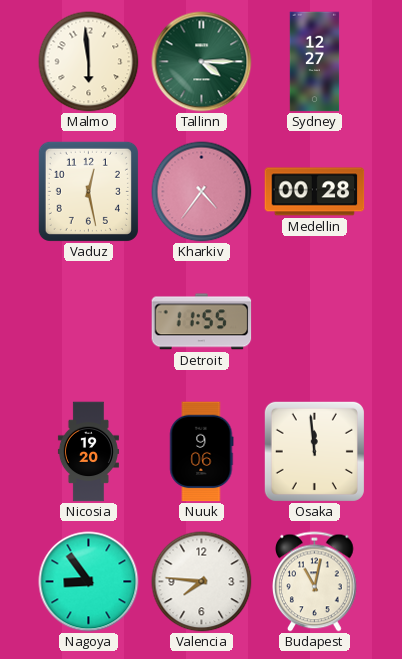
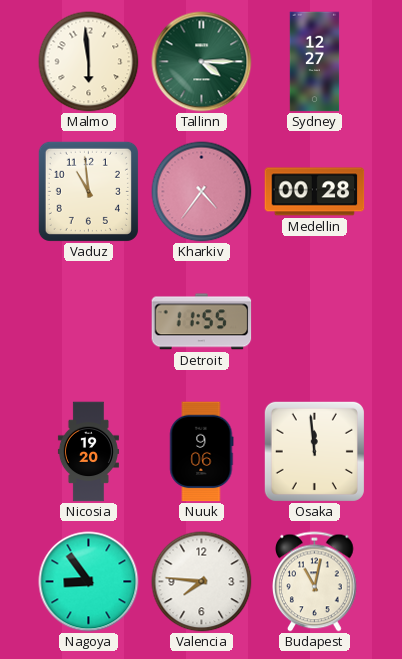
Vaduz: 12:28 -> 10:59 (88, 191)
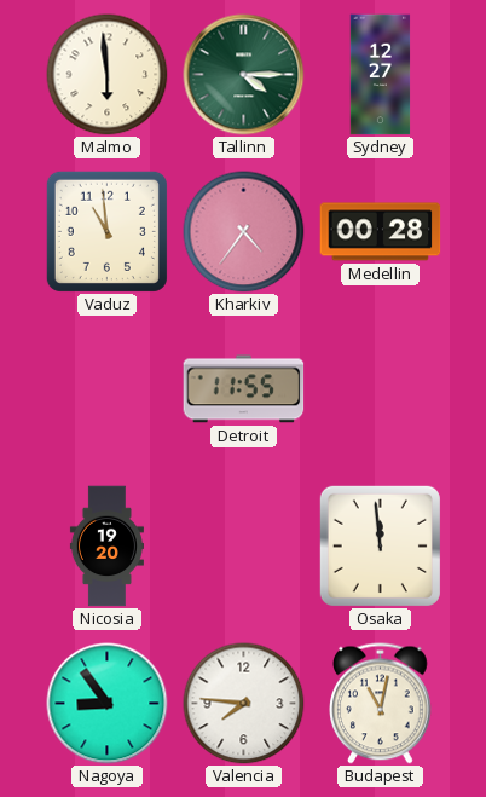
Nuuk: 9:06 -> none (202, 452)
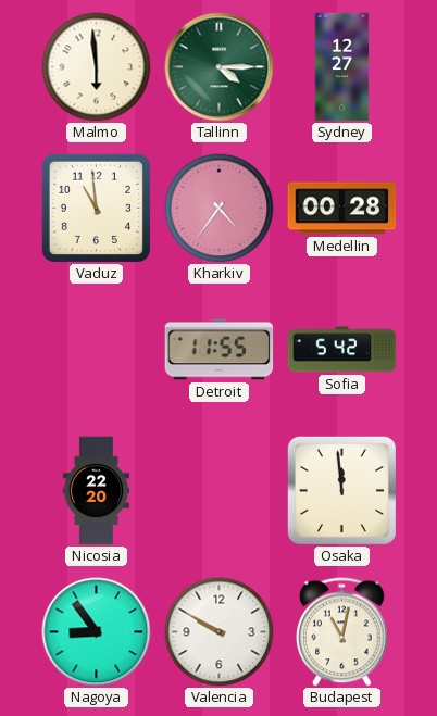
Sofia: none -> 5:42 (342, 350)
Nicosia: 19:20 -> 22:20 (96, 491)
Valencia: 7:46 -> 9:50 (220, 632)
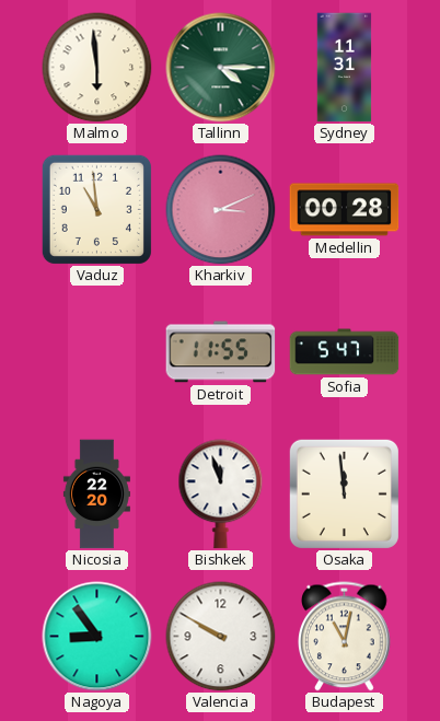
Sydney: 12:27 -> 11:31 (345, 68)
Kharkiv: 4:36 -> 3:11 (221, 210)
Sofia: 5:42 -> 5:47 (345, 352)
Bishkek: none -> 11:57 (221, 495)
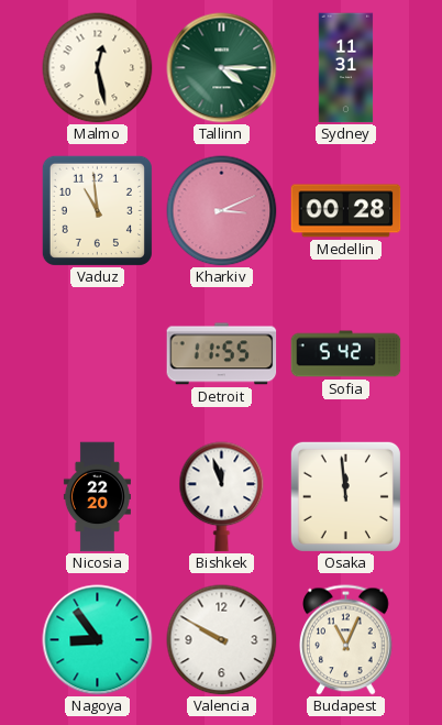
Malmo: 5:59 -> 12:28 (98, 68)
Sofia: 5:47 -> 5:42 (346, 354)
Budapest: 11:02 -> 11:04 (346, 640)
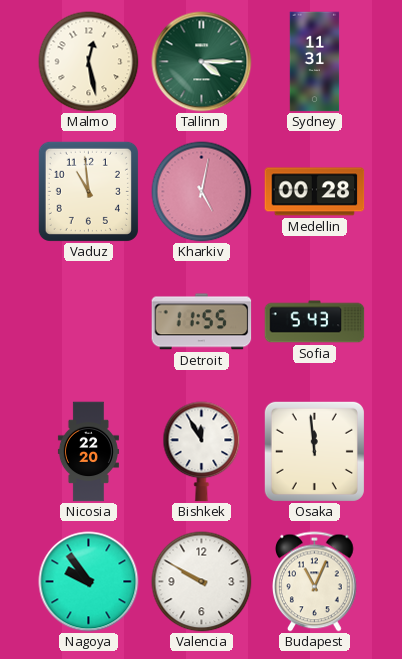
Kharkiv: 3:11 -> 5:02 (202, 192)
Sofia: 5:42 -> 5:43 (315, 322)
Bishkek: 11:57 -> 11:55 (202, 452)
Nagoya: 8:54 -> 9:54 (89, 582)
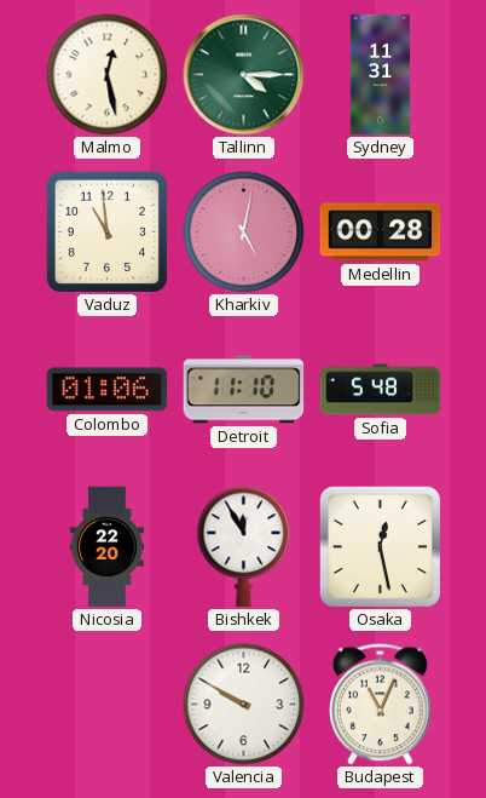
Colombo: none -> 01:06 (108, 390)
Detroit: 11:55 -> 11:10 (244, 390)
Sofia: 5:43 -> 5:48 (381, 390)
Osaka: 11:59 -> 12:28 (380, 546)
Nagoya: 9:54 -> none (89, 582)
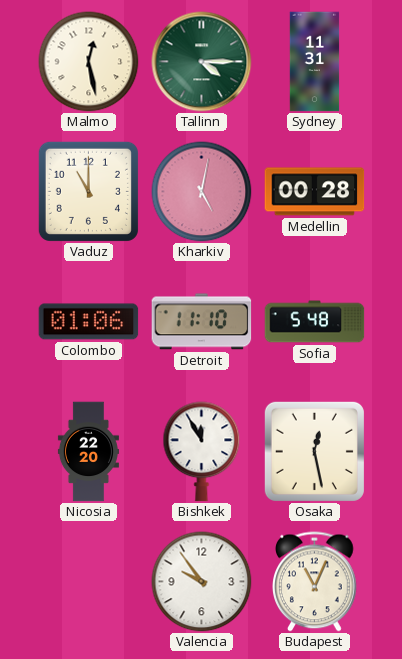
Vaduz: 10:59 -> 11:00 (88, 191)
Valencia: 9:50 -> 9:54 (202, 582)
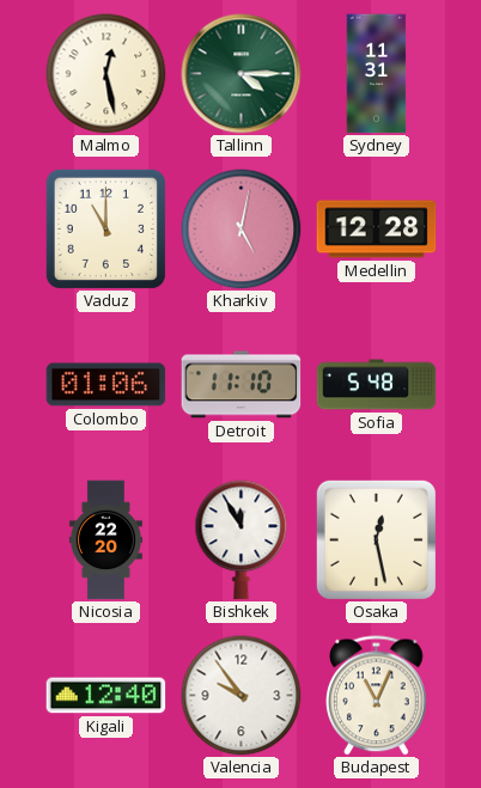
Medellin: 00:28 -> 12:28 (377, 230)
Kigali: none -> 12:40 (106, 696)
